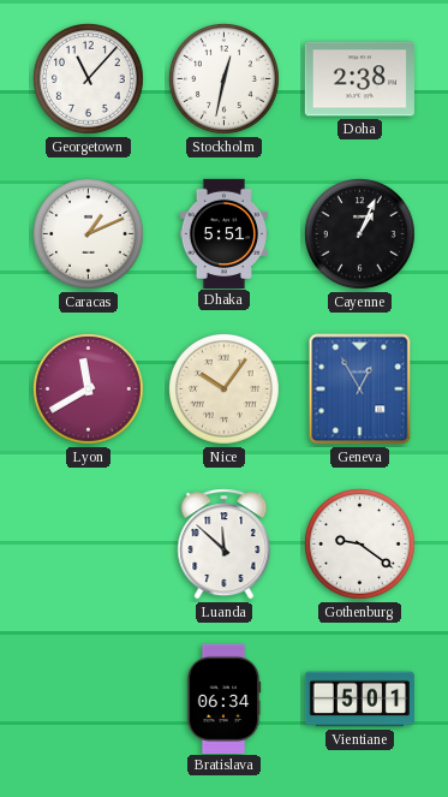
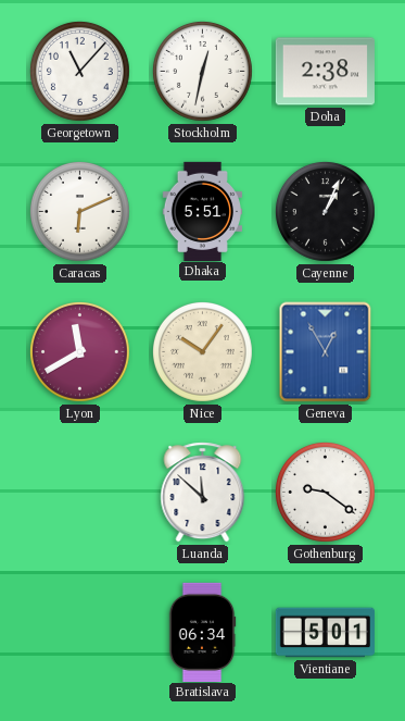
Caracas: 1:11 -> 6:11 (79, 211)
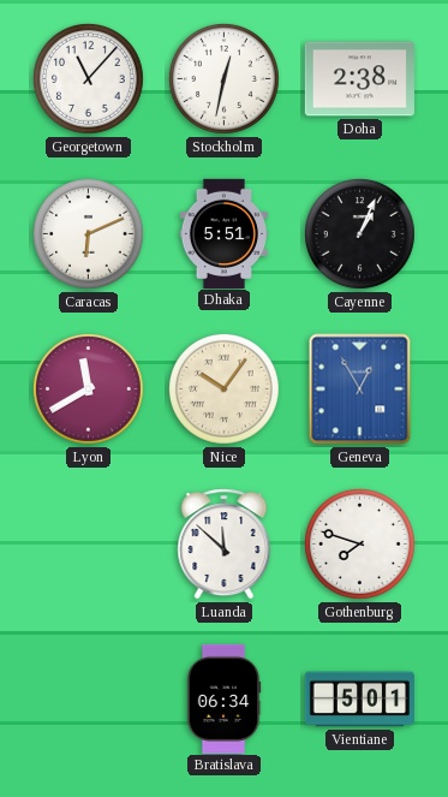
Gothenburg: 9:21 -> 7:48 (359, 543)
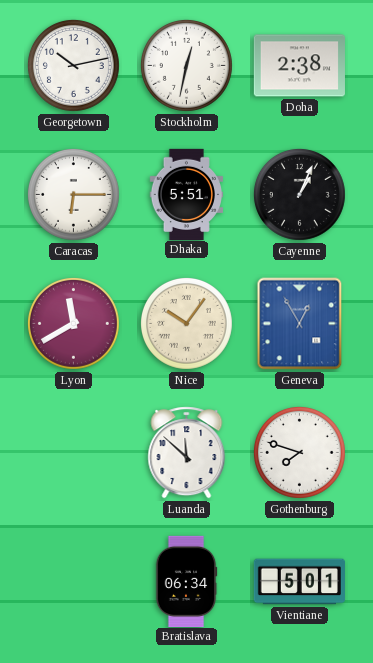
Georgetown: 11:07 -> 10:13 (73, 65)
Caracas: 6:11 -> 6:15 (73, 194)
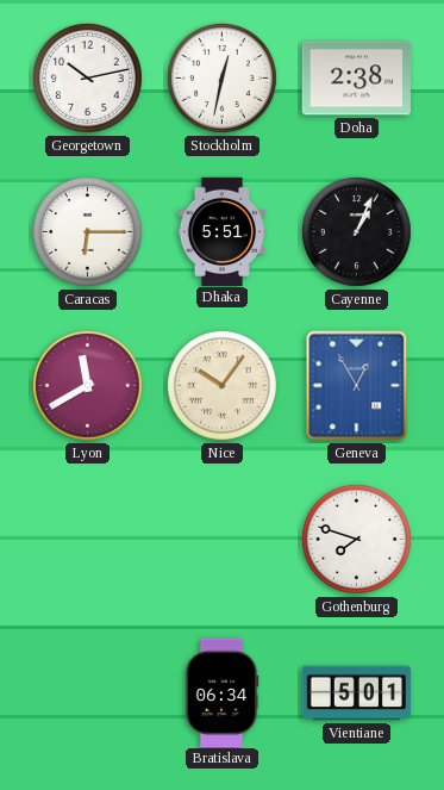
Luanda: 11:52 -> none (187, 453)
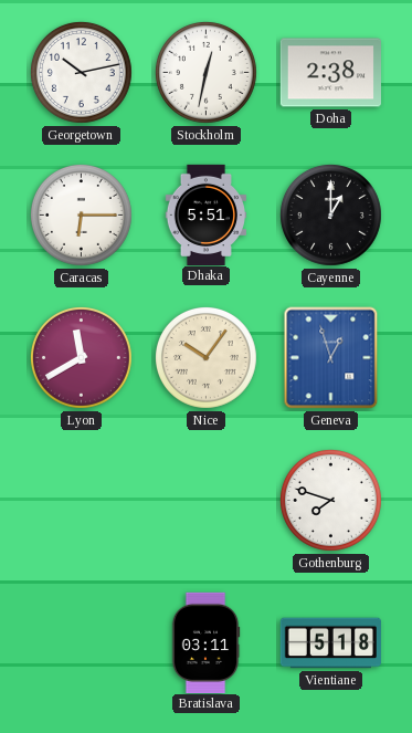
Cayenne: 1:04 -> 1:00 (330, 214)
Geneva: 12:55 -> 12:57 (331, 358)
Bratislava: 06:34 -> 03:11 (205, 642)
Vientiane: 5:01 -> 5:18 (330, 643)
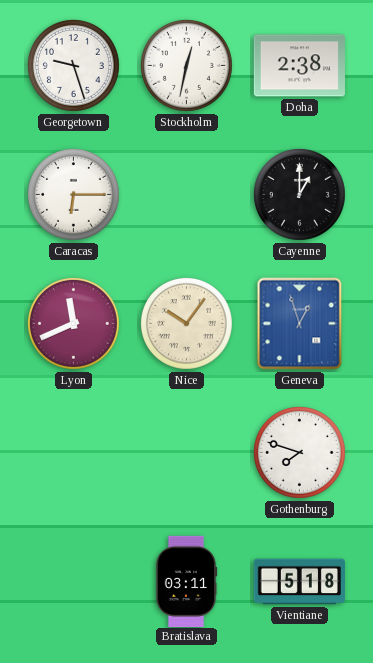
Georgetown: 10:13 -> 9:27 (73, 65)
Dhaka: 5:51 -> none (205, 214)
Lyon: 11:40 -> 11:41 (73, 323)
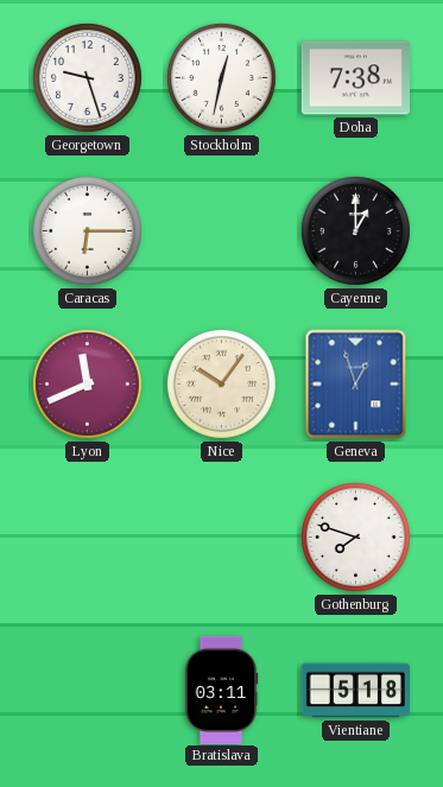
Doha: 2:38 -> 7:38 (355, 78)
